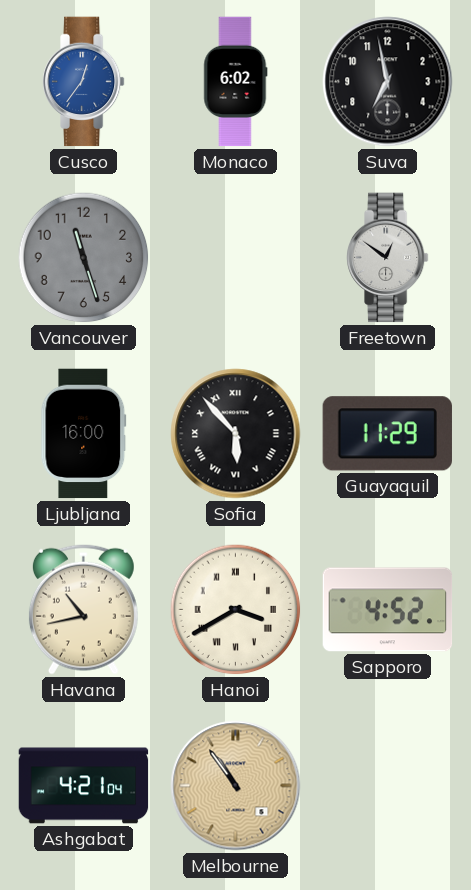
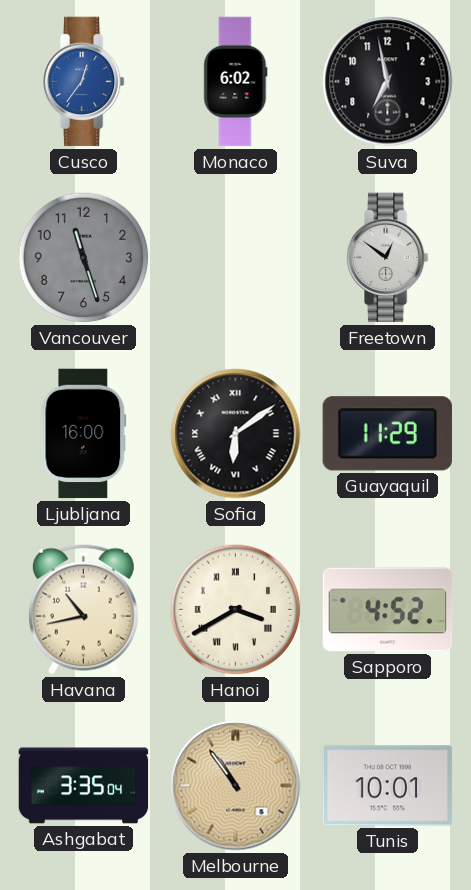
Sofia: 5:53 -> 6:09 (236, 434)
Ashgabat: 4:21 -> 3:35 (84, 786)
Tunis: none -> 10:01 (388, 786)
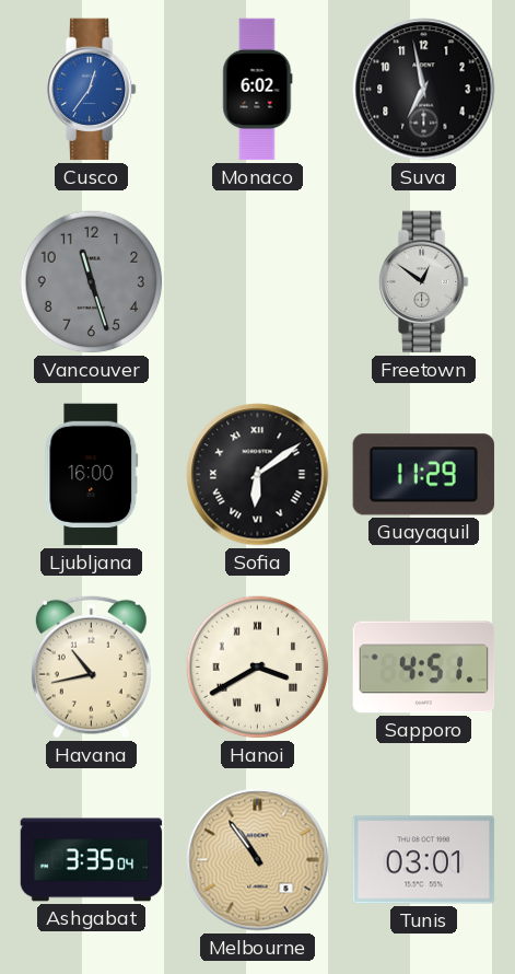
Sapporo: 4:52 -> 4:51 (424, 668)
Tunis: 10:01 -> 03:01 (424, 860)
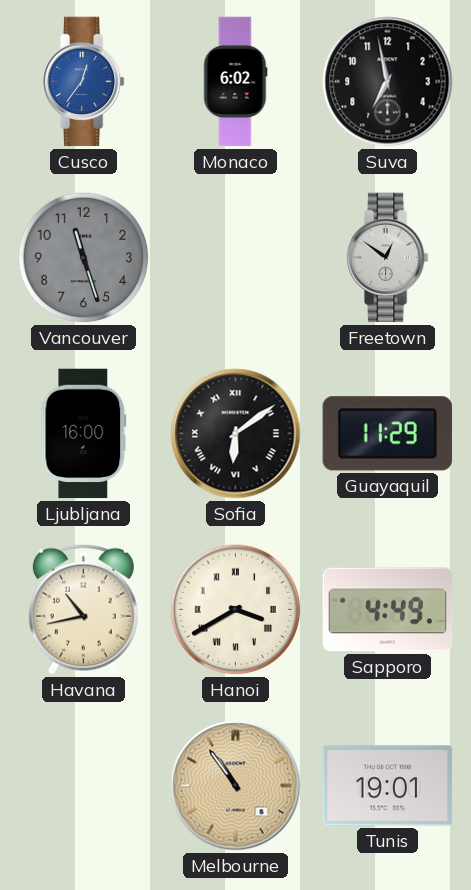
Sapporo: 4:51 -> 4:49 (388, 610)
Ashgabat: 3:35 -> none (92, 860)
Tunis: 03:01 -> 19:01 (388, 786)
